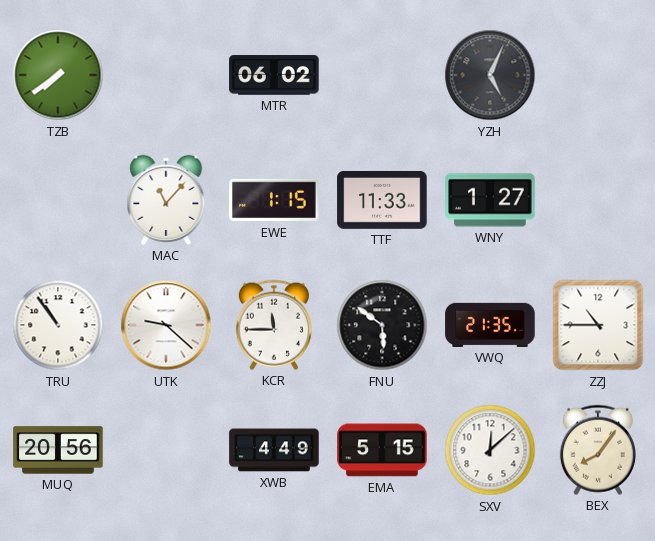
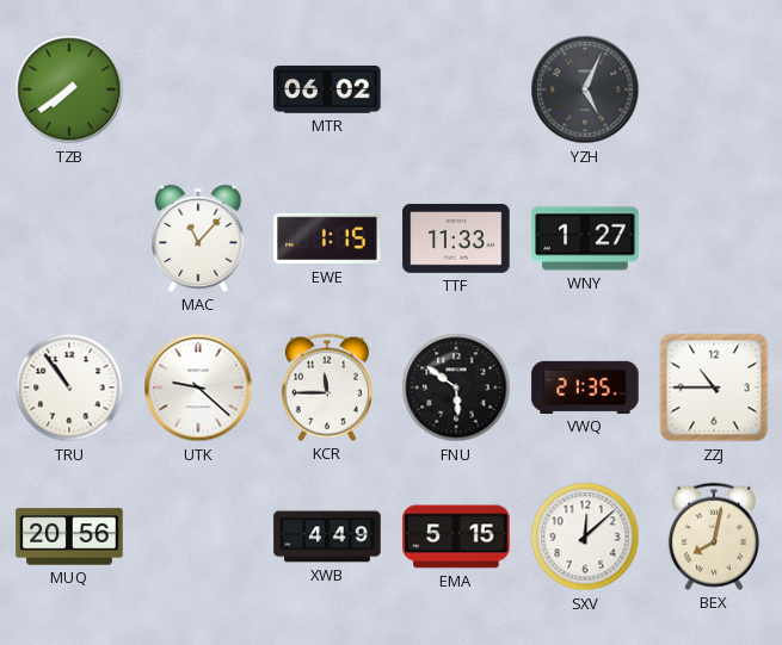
BEX: 8:06 -> 8:02 (714, 537)
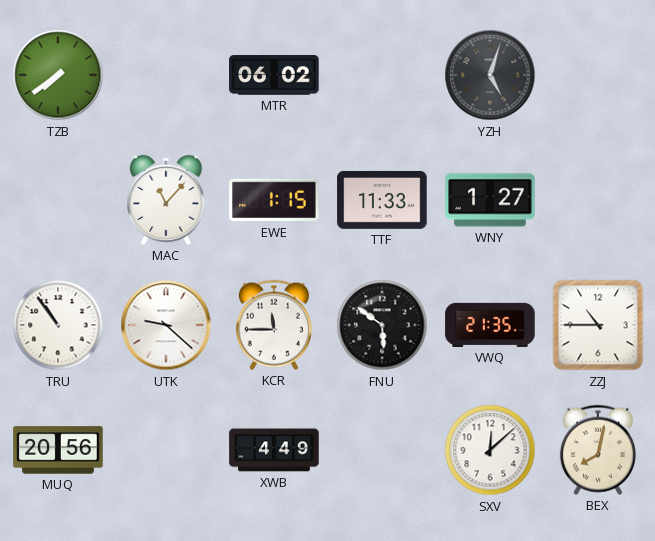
YZH: 5:04 -> 5:03 (490, 75)
EMA: 5:15 -> none (456, 537)
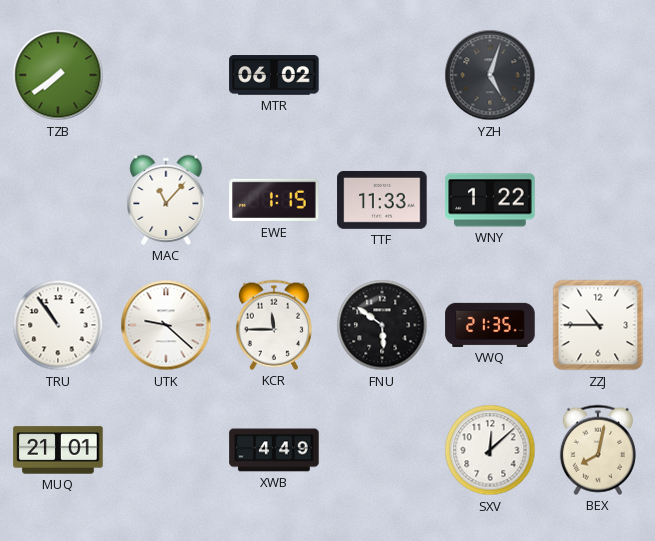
WNY: 1:27 -> 1:22 (490, 200)
MUQ: 20:56 -> 21:01 (58, 450)
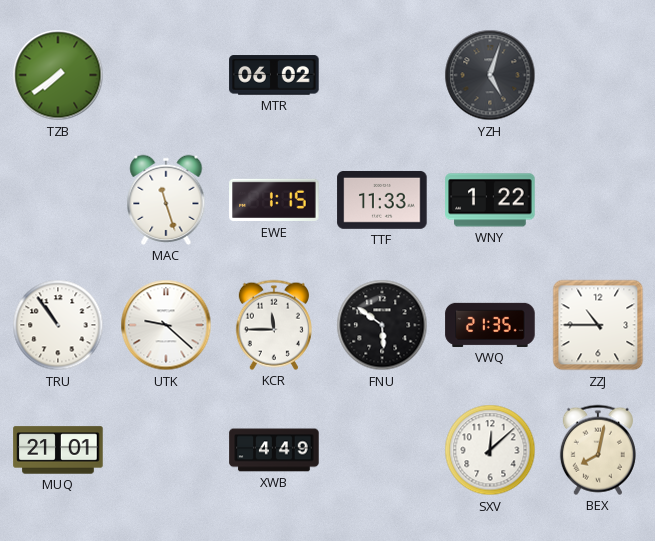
MAC: 11:07 -> 11:27 (166, 200)
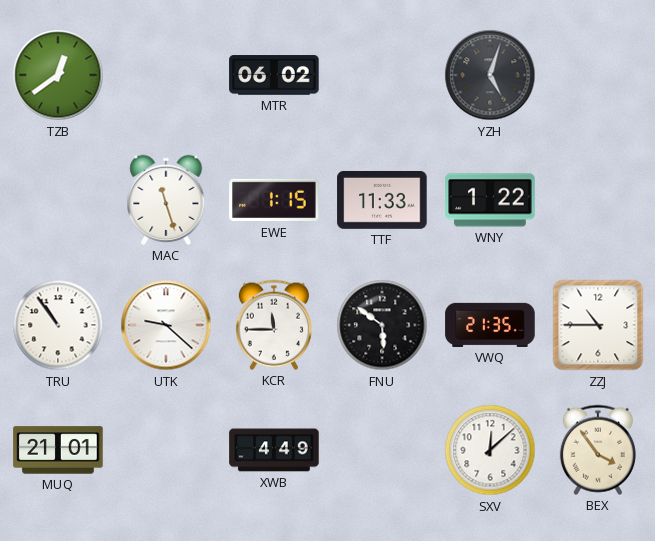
TZB: 7:39 -> 12:39 (58, 75)
BEX: 8:02 -> 3:54 (598, 450)
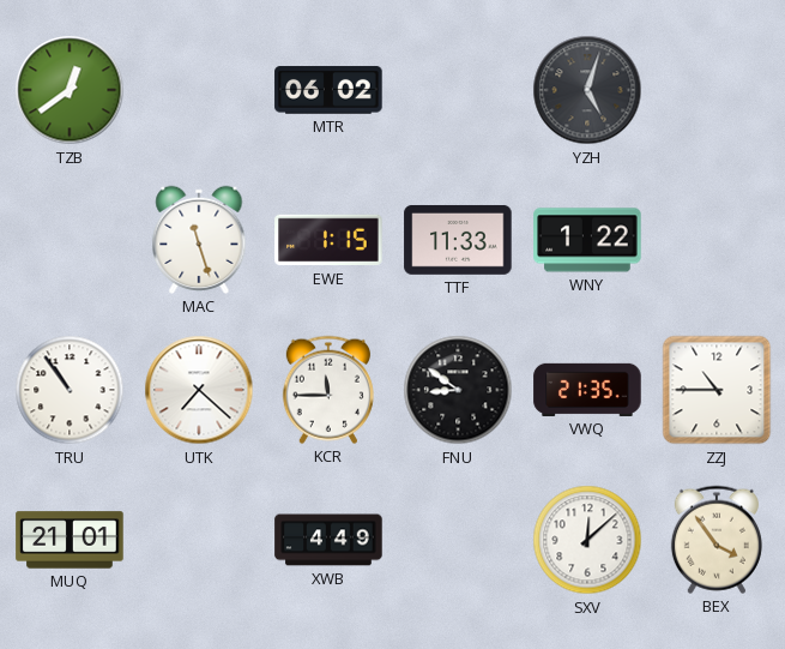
UTK: 9:22 -> 7:22 (199, 390)
FNU: 5:51 -> 8:51 (458, 390)
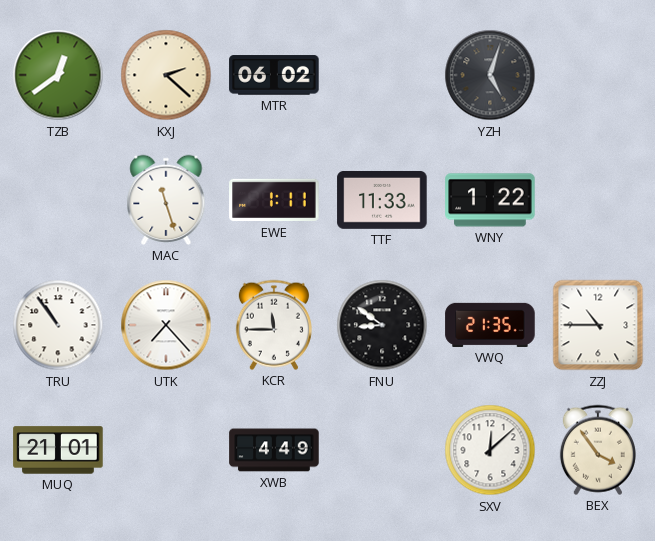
KXJ: none -> 2:22 (166, 75)
EWE: 1:15 -> 1:11 (274, 200)
UTK: 7:22 -> 7:23 (166, 325)
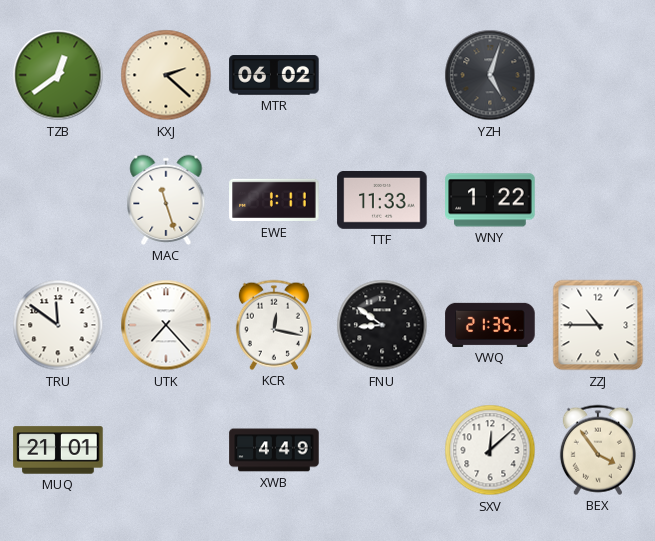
TRU: 10:54 -> 11:51 (58, 325)
KCR: 11:45 -> 12:17 (274, 325)
